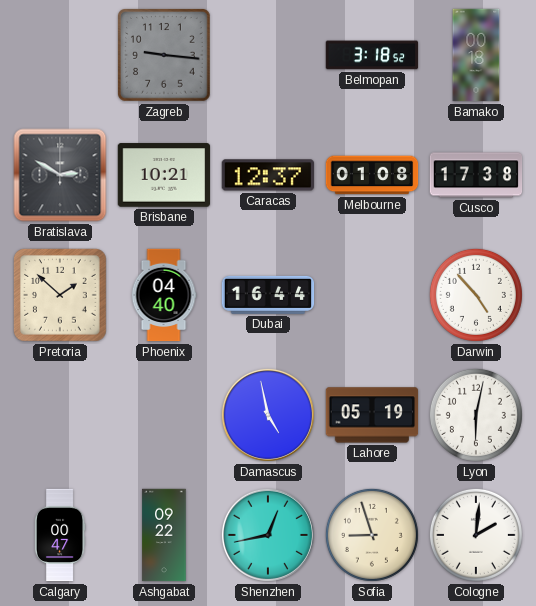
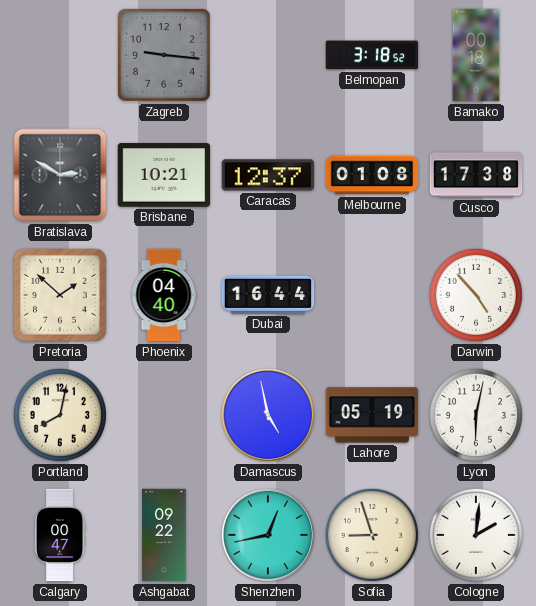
Portland: none -> 8:02 (60, 415)
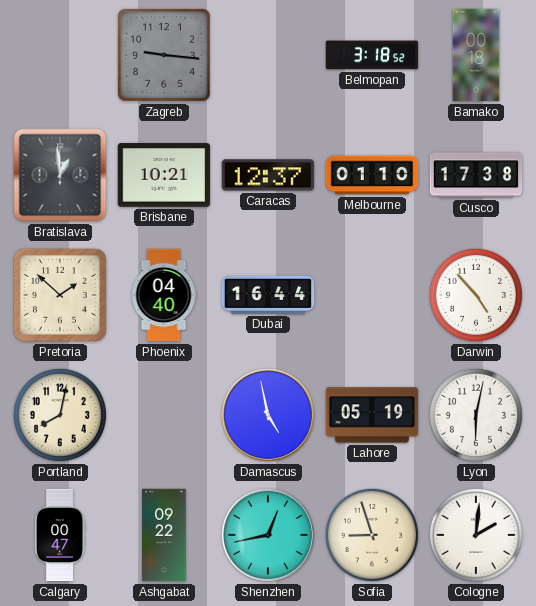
Bratislava: 2:50 -> 12:59 (60, 175)
Melbourne: 01:08 -> 01:10 (372, 175)
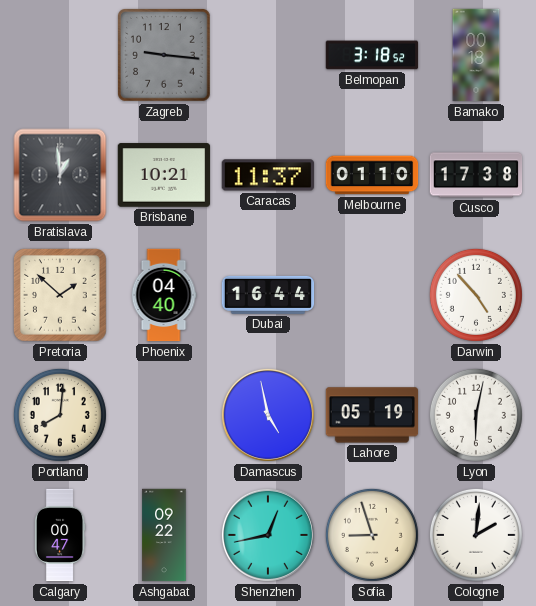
Caracas: 12:37 -> 11:37 (268, 175)
Portland: 8:02 -> 8:01 (60, 415)
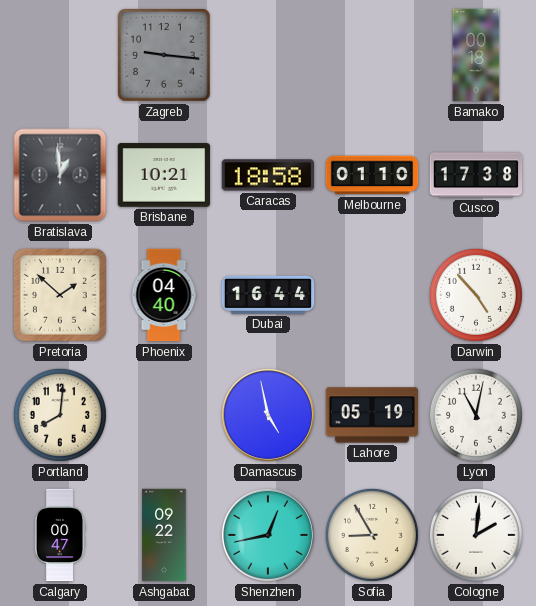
Belmopan: 3:18 -> none (372, 55)
Caracas: 11:37 -> 18:58 (268, 175)
Lyon: 6:02 -> 11:02 (476, 415)
Sofia: 8:57 -> 8:55 (372, 535)
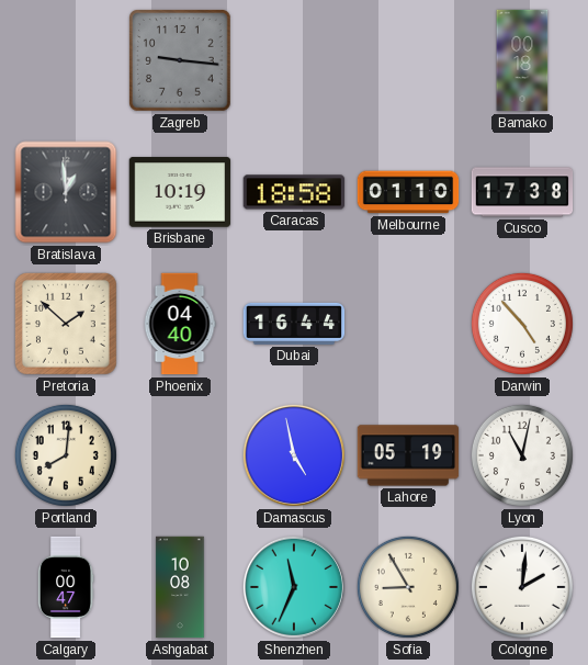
Brisbane: 10:21 -> 10:19 (180, 192)
Ashgabat: 09:22 -> 10:08 (180, 587)
Shenzhen: 12:43 -> 11:34 (294, 587)
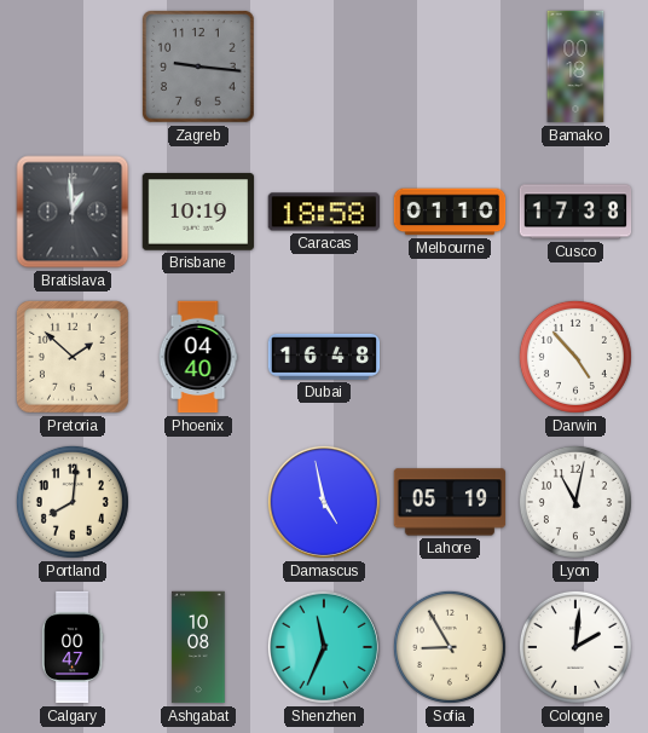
Dubai: 16:44 -> 16:48 (324, 357)
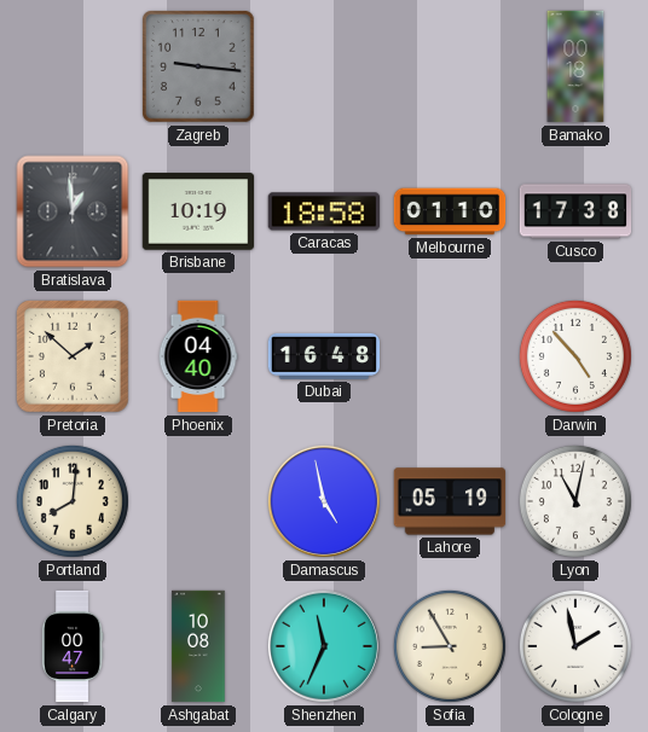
Cologne: 2:01 -> 1:58 (575, 646)
